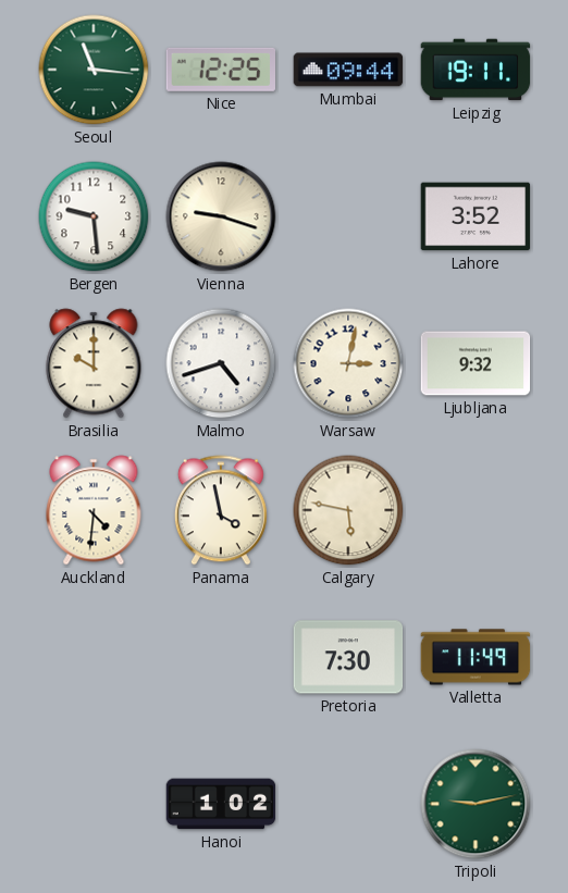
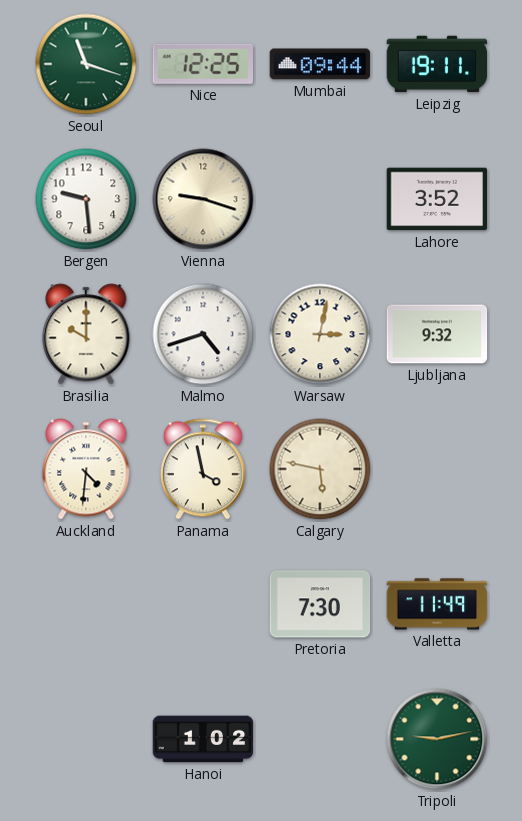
Seoul: 11:16 -> 11:18 (86, 64)
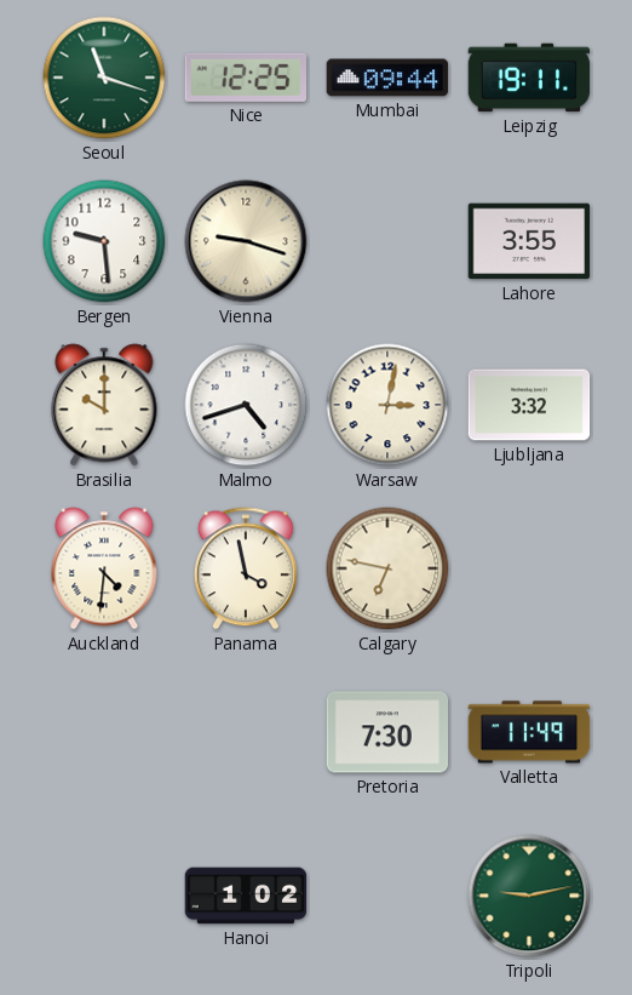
Lahore: 3:52 -> 3:55 (529, 241)
Ljubljana: 9:32 -> 3:32 (529, 405)
Calgary: 5:47 -> 6:47 (387, 568)
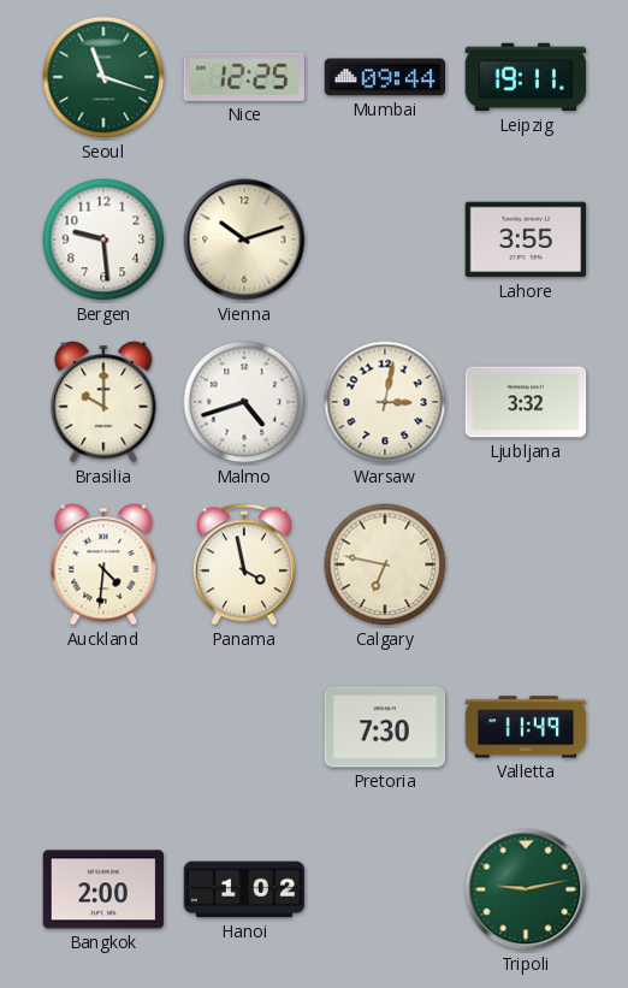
Vienna: 9:18 -> 10:12 (244, 239)
Bangkok: none -> 2:00 (103, 889)
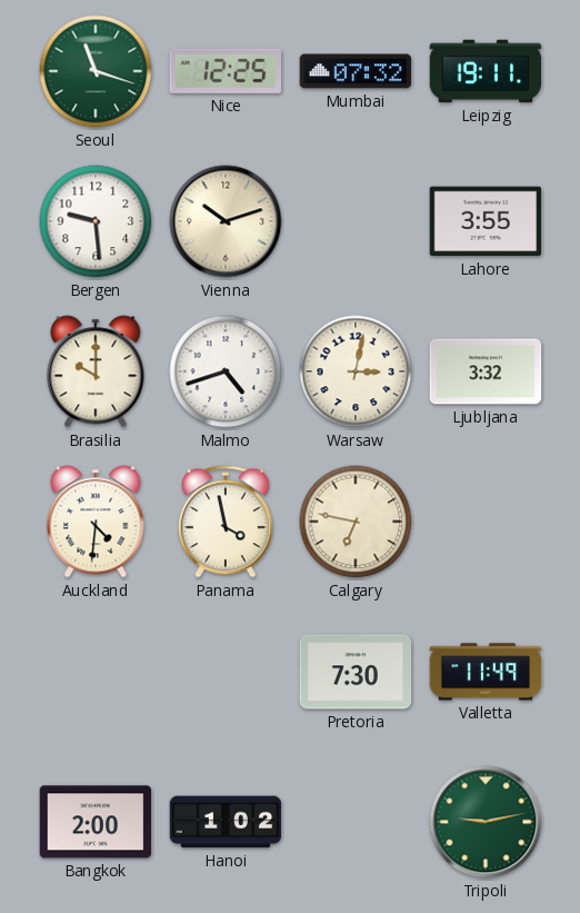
Mumbai: 09:44 -> 07:32 (356, 71)
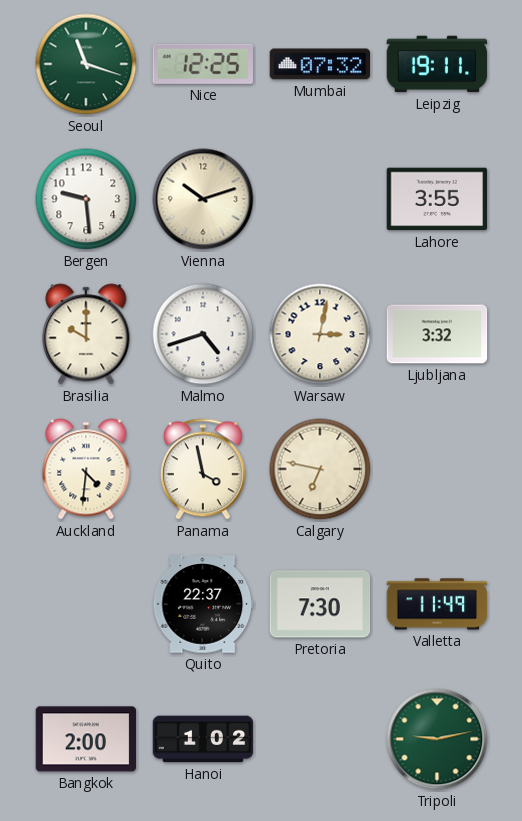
Quito: none -> 22:37 (203, 604)
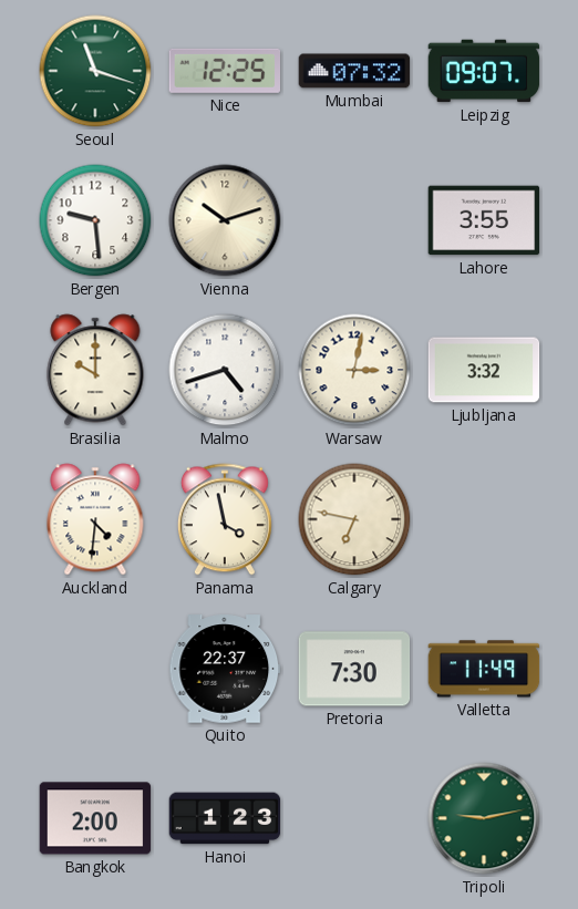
Leipzig: 19:11 -> 09:07 (484, 71)
Hanoi: 1:02 -> 1:23 (225, 818)
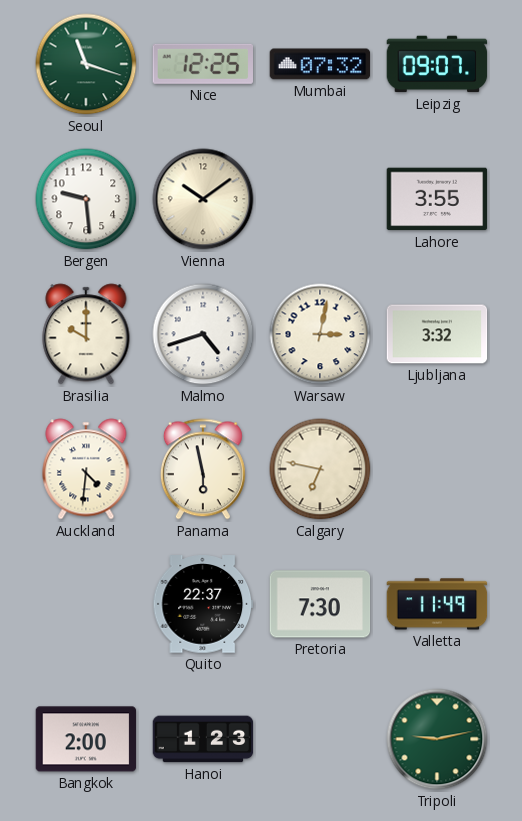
Vienna: 10:12 -> 10:09 (203, 199)
Panama: 3:58 -> 5:58 (203, 469)
